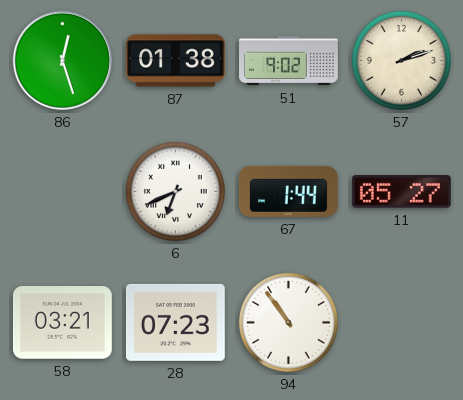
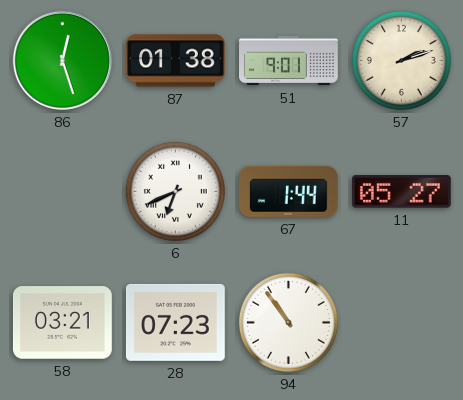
51: 9:02 -> 9:01 (289, 61)
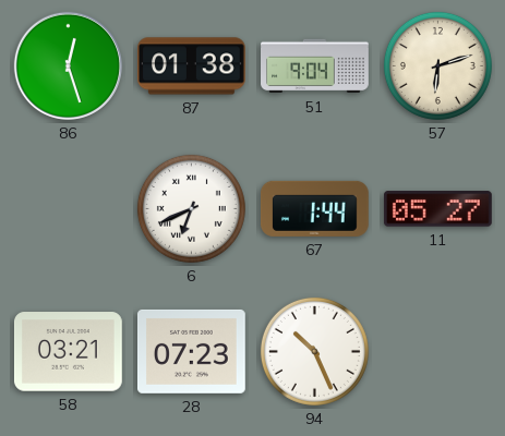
51: 9:01 -> 9:04 (315, 66)
57: 2:12 -> 6:12 (437, 65)
94: 10:54 -> 10:26 (314, 351)
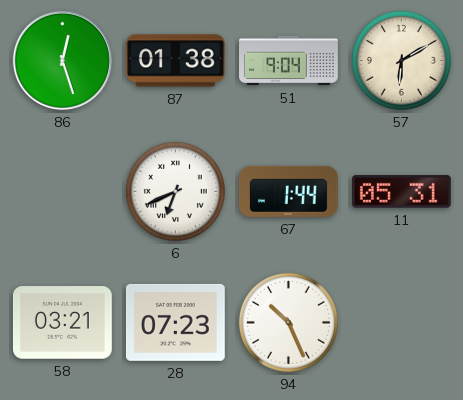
57: 6:12 -> 6:10 (401, 60)
11: 05:27 -> 05:31 (401, 192)
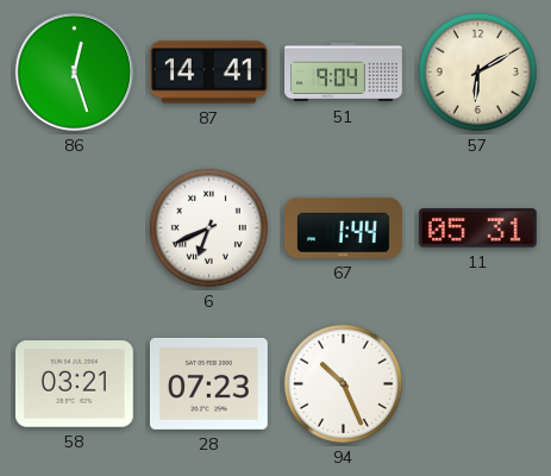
87: 01:38 -> 14:41 (209, 73)
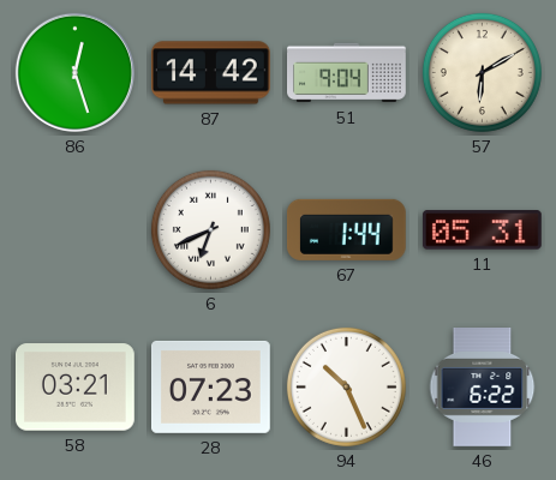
87: 14:41 -> 14:42 (211, 73)
46: none -> 6:22 (483, 388)
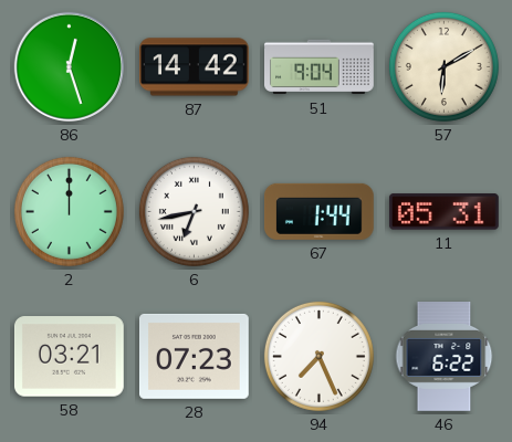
2: none -> 12:00 (69, 211)
6: 6:41 -> 6:43 (194, 211)
94: 10:26 -> 7:26 (318, 356)
